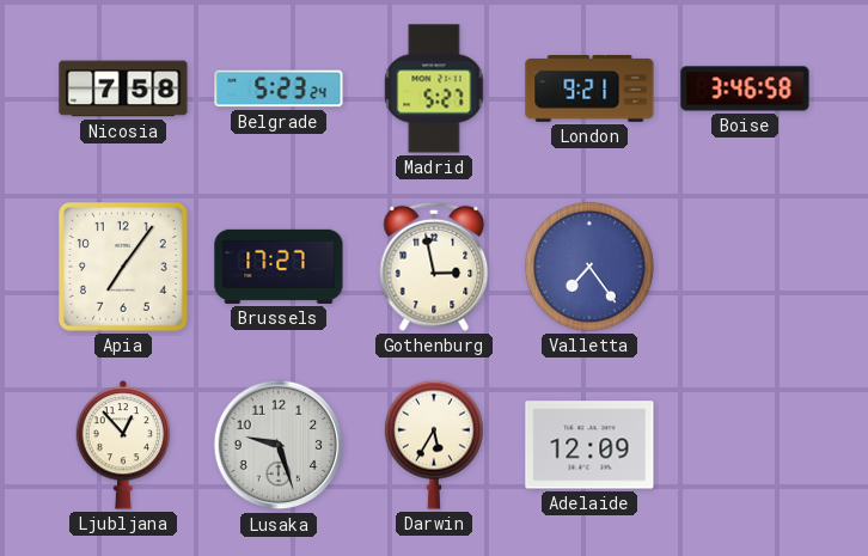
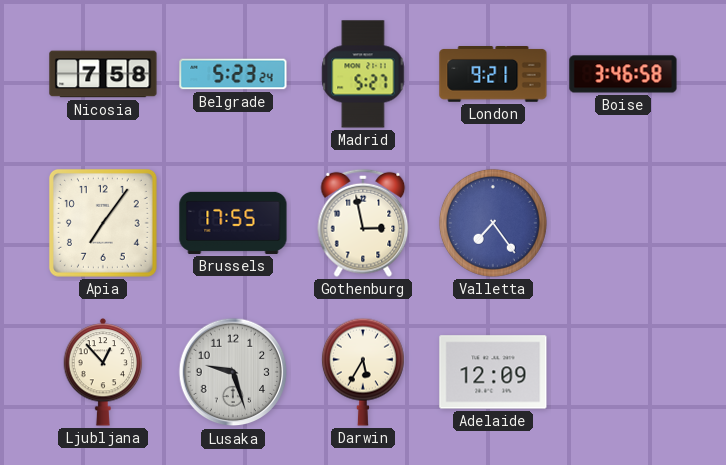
Brussels: 17:27 -> 17:55 (233, 223)
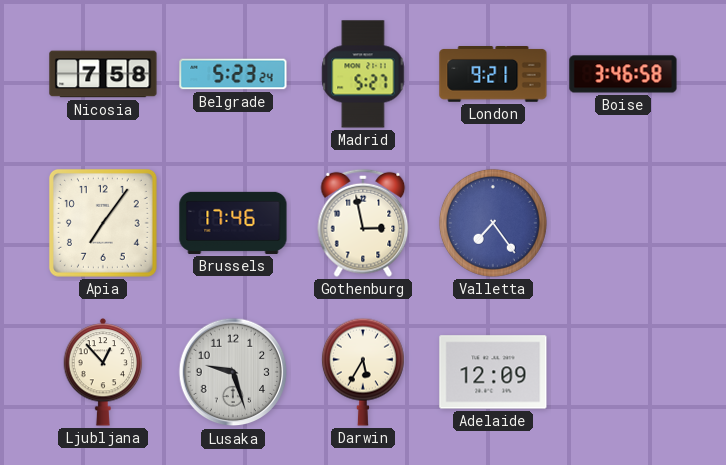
Brussels: 17:55 -> 17:46 (233, 223)
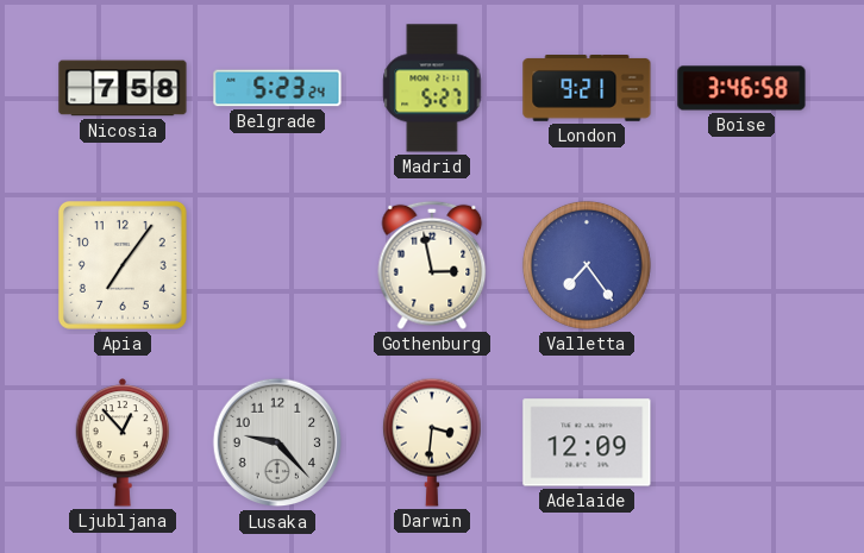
Brussels: 17:46 -> none (233, 223)
Lusaka: 9:27 -> 9:23 (277, 442)
Darwin: 5:35 -> 3:31 (432, 442)
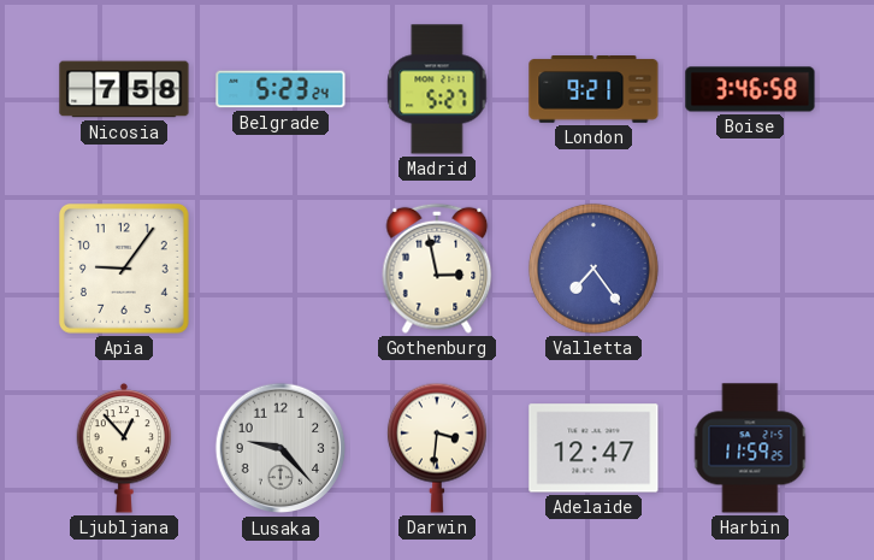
Apia: 7:06 -> 9:06 (124, 269)
Adelaide: 12:09 -> 12:47 (594, 448)
Harbin: none -> 11:59 (750, 448)
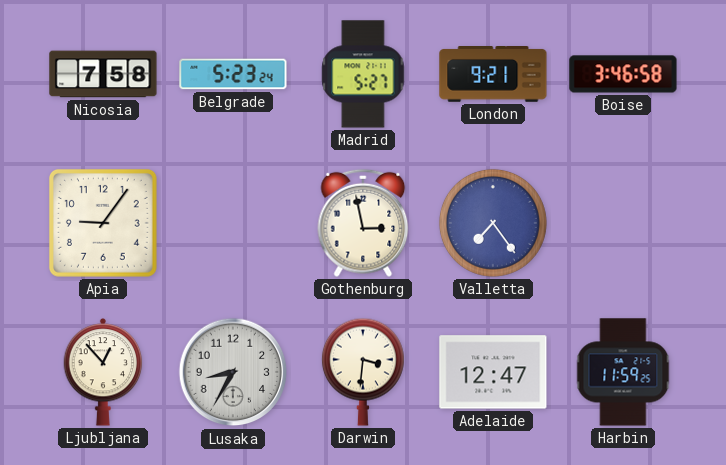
Lusaka: 9:23 -> 8:35 (233, 372)
